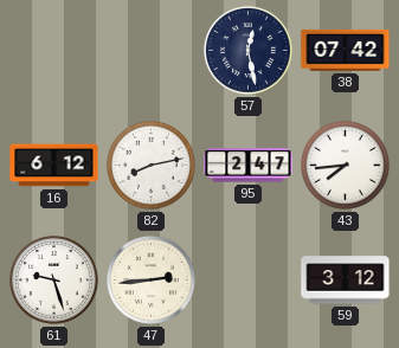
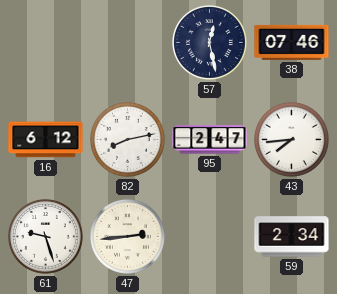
38: 07:42 -> 07:46 (292, 42)
59: 3:12 -> 2:34 (292, 237)
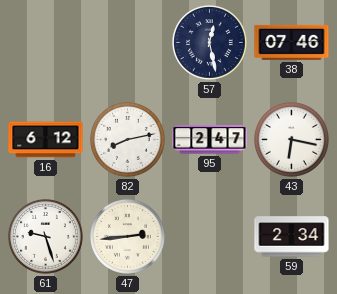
43: 7:44 -> 6:17 (291, 139)
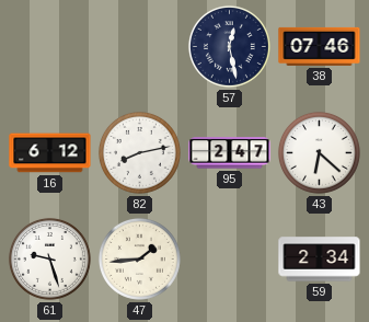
43: 6:17 -> 6:22 (319, 152)
47: 2:44 -> 1:44 (139, 258)
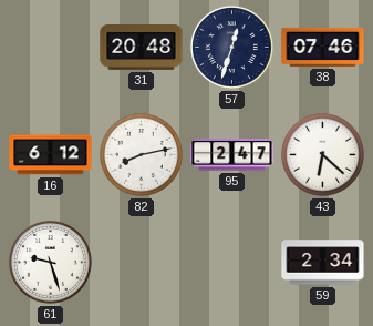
31: none -> 20:48 (142, 48)
57: 12:28 -> 12:33 (231, 47)
47: 1:44 -> none (139, 258)
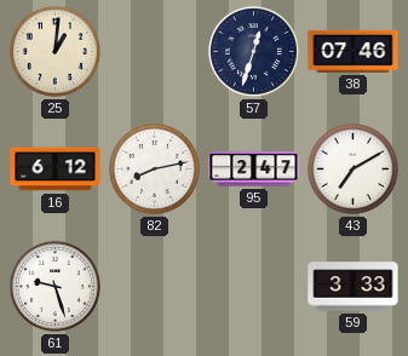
25: none -> 1:01 (54, 51)
31: 20:48 -> none (142, 48)
43: 6:22 -> 7:10 (352, 168)
59: 2:34 -> 3:33 (354, 287)
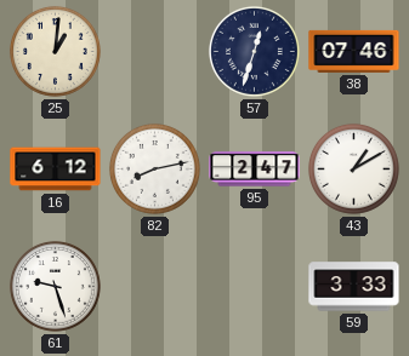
43: 7:10 -> 1:10 (353, 168)
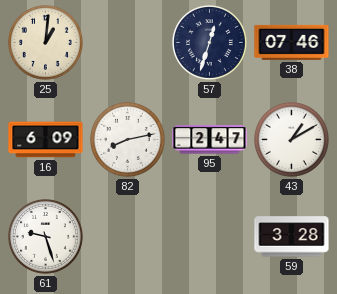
16: 6:12 -> 6:09 (46, 140)
59: 3:33 -> 3:28 (292, 237)
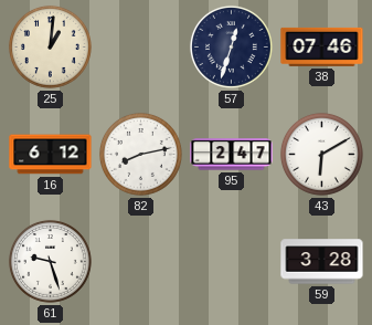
16: 6:09 -> 6:12 (51, 155)
43: 1:10 -> 6:10 (321, 154)
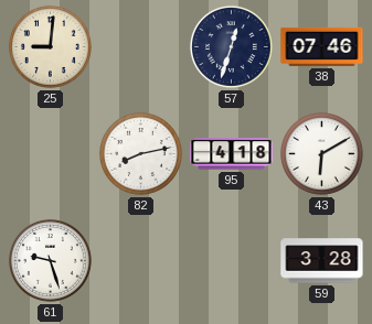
25: 1:01 -> 9:01 (50, 46)
16: 6:12 -> none (51, 155)
95: 2:47 -> 4:18 (232, 154)
